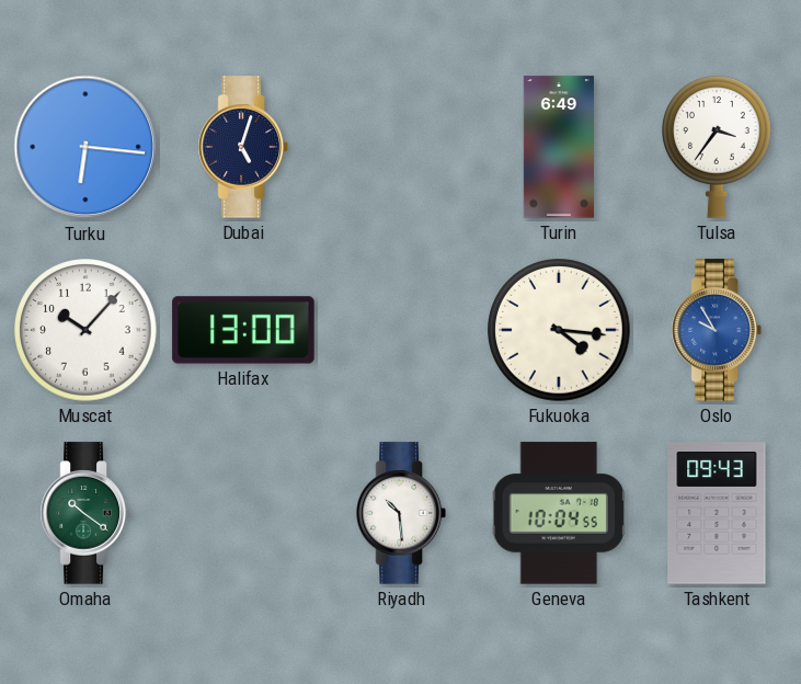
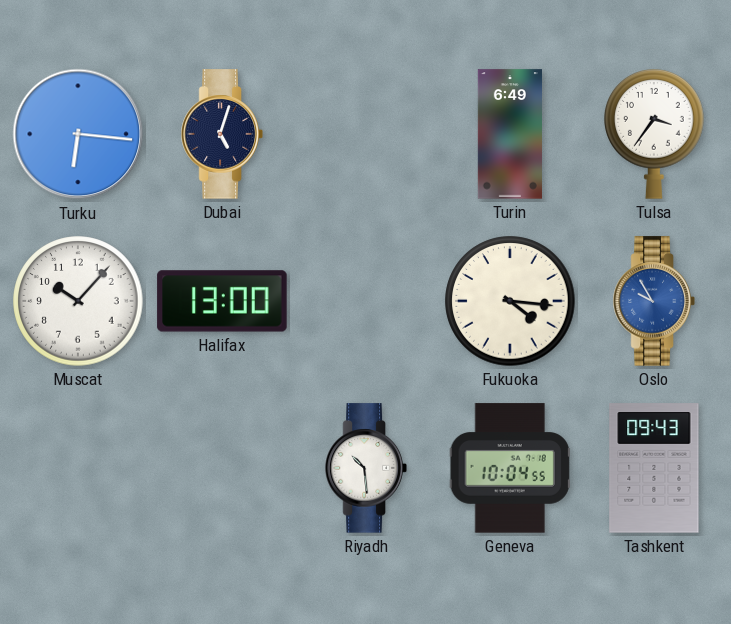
Omaha: 10:21 -> none (85, 513)
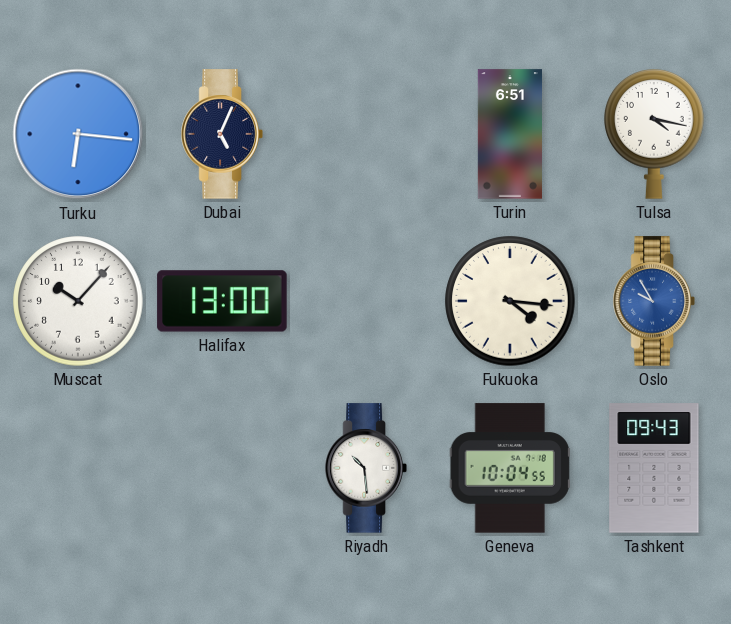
Dubai: 5:03 -> 5:04 (222, 134)
Turin: 6:49 -> 6:51 (510, 134)
Tulsa: 3:36 -> 4:17 (655, 135)
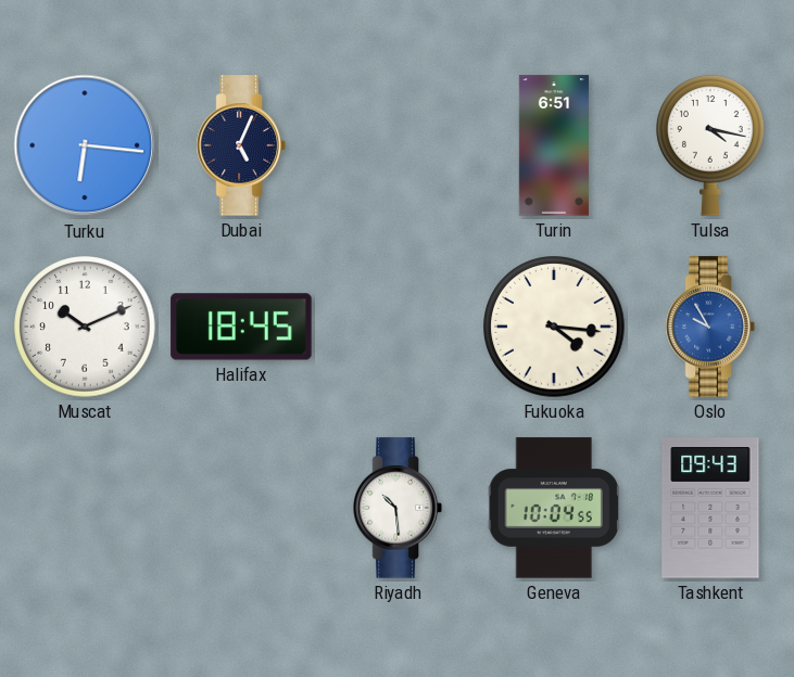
Muscat: 10:07 -> 10:11 (85, 327)
Halifax: 13:00 -> 18:45 (241, 327)
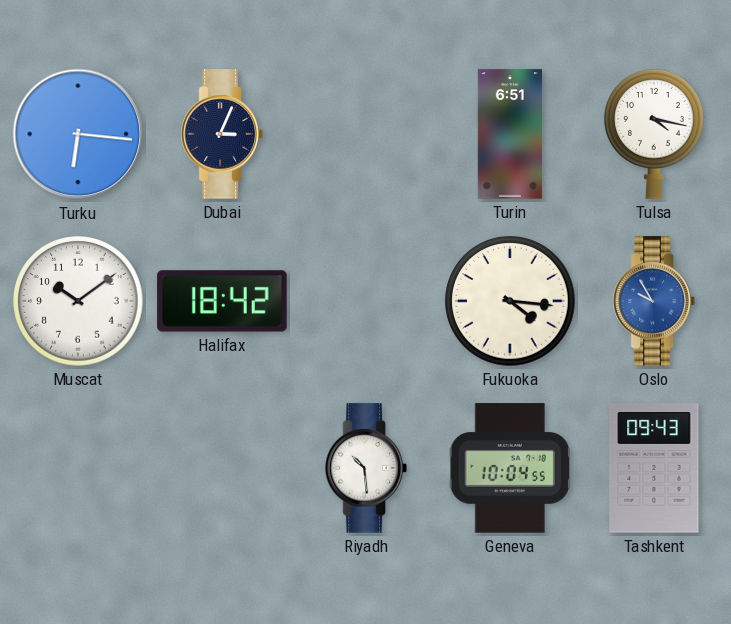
Dubai: 5:04 -> 3:04 (222, 134)
Muscat: 10:11 -> 10:09 (78, 301)
Halifax: 18:45 -> 18:42 (222, 301)
